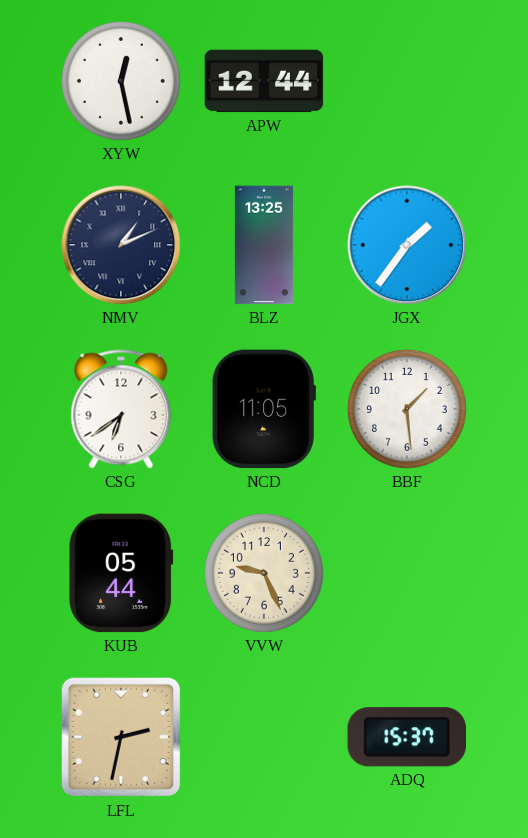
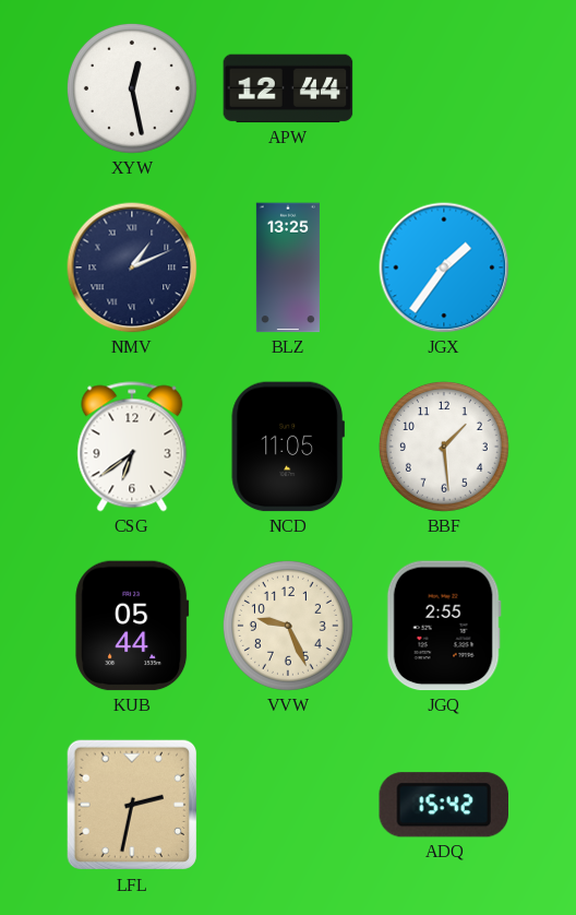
JGQ: none -> 2:55 (444, 626)
ADQ: 15:37 -> 15:42 (443, 805)
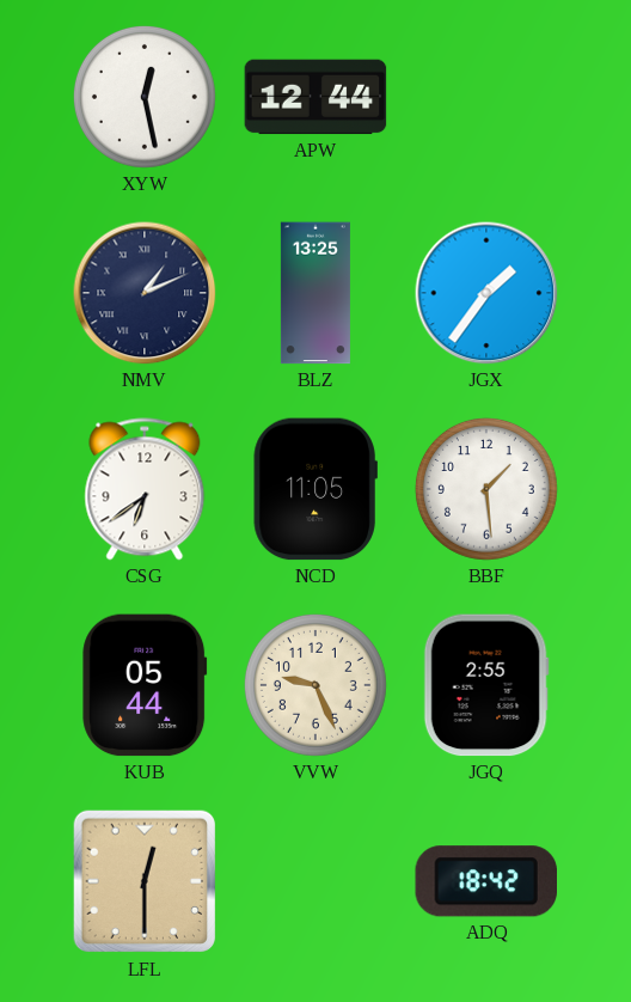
LFL: 2:32 -> 12:30 (145, 881)
ADQ: 15:42 -> 18:42 (485, 881)
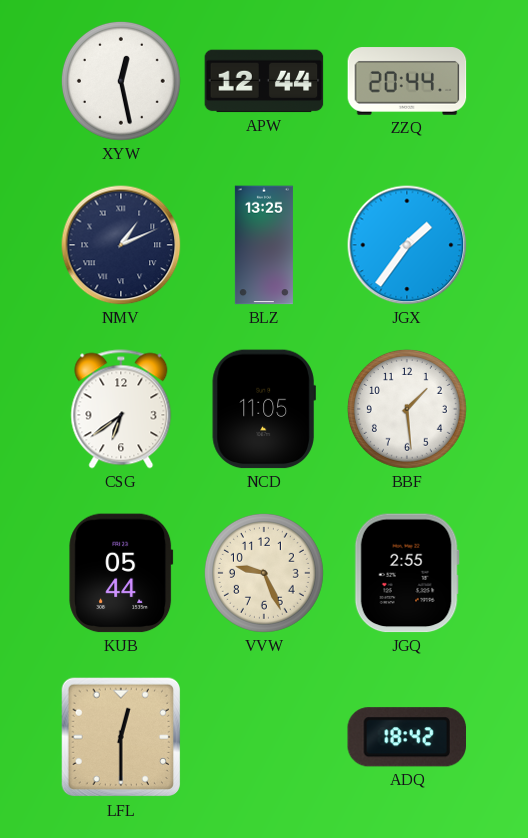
ZZQ: none -> 20:44 (407, 81)
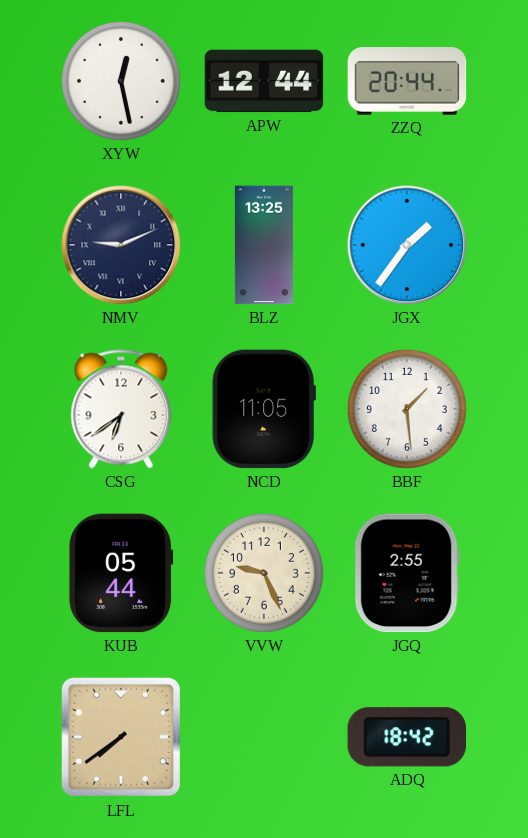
NMV: 1:11 -> 9:11 (121, 245)
LFL: 12:30 -> 7:39 (121, 737)
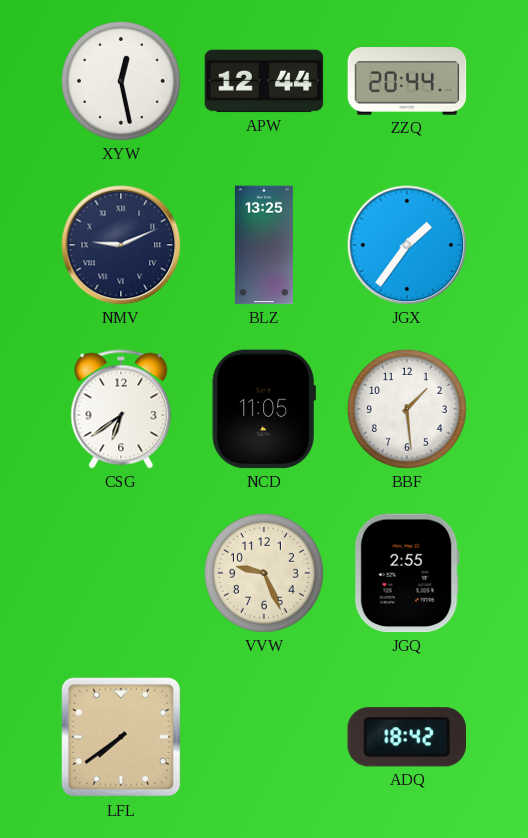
KUB: 05:44 -> none (121, 573)
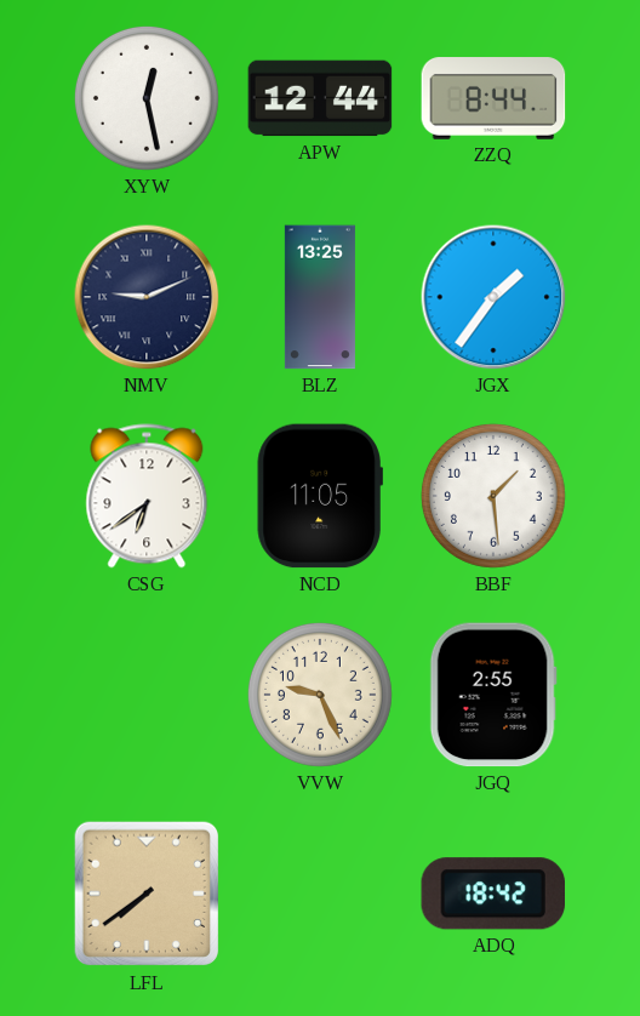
ZZQ: 20:44 -> 8:44 (493, 98)
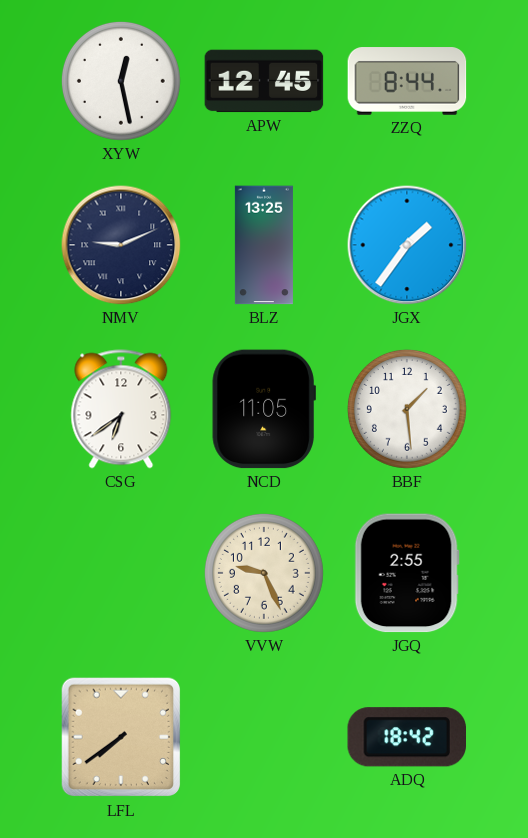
APW: 12:44 -> 12:45 (264, 81)
